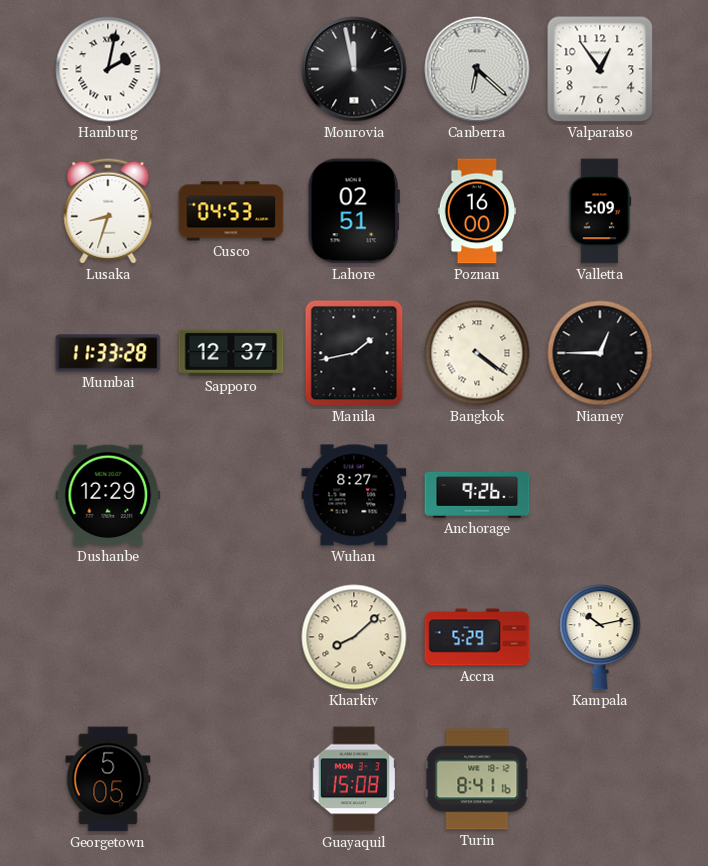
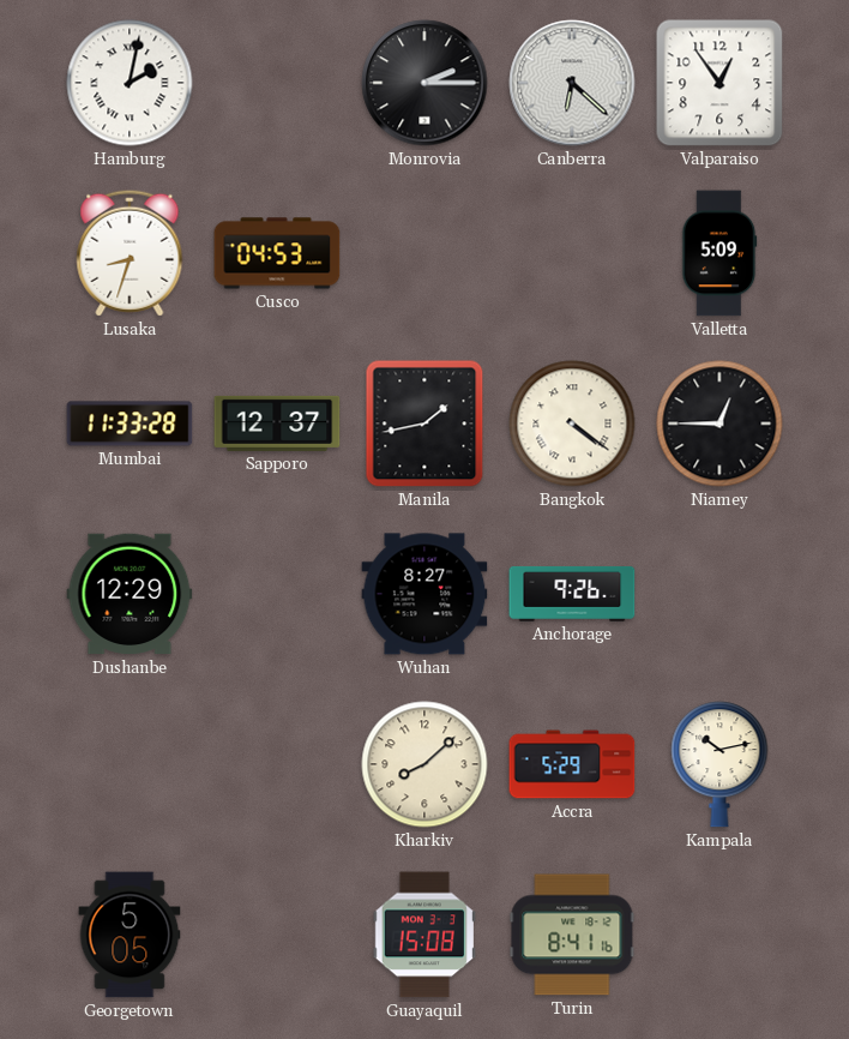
Monrovia: 11:58 -> 2:15 (424, 83)
Lahore: 02:51 -> none (354, 211)
Poznan: 16:00 -> none (477, 211)
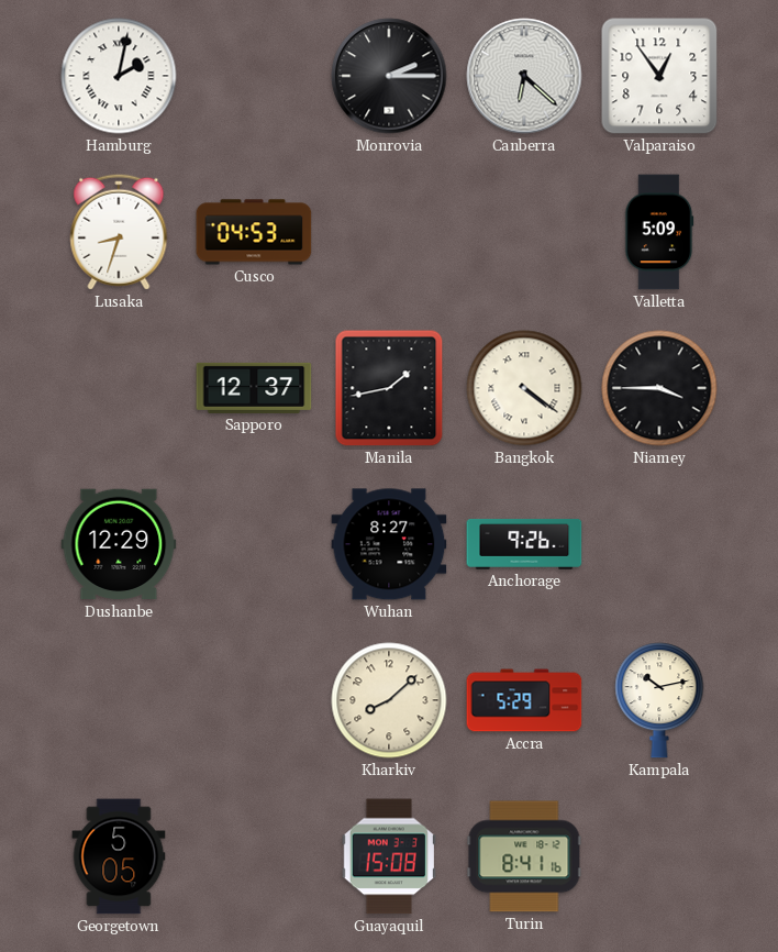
Mumbai: 11:33 -> none (130, 424)
Niamey: 12:45 -> 3:45 (659, 388)
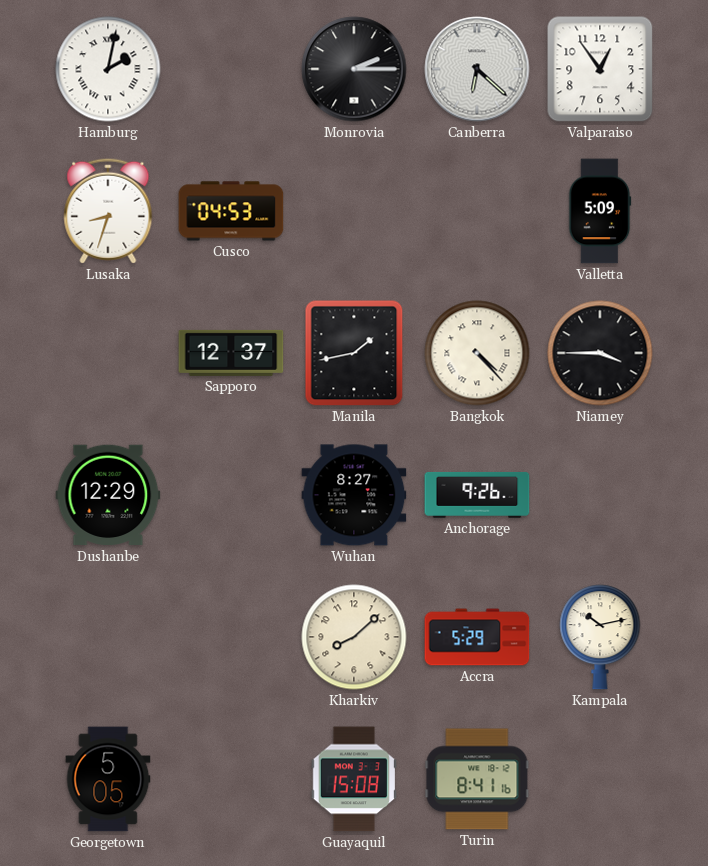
Bangkok: 4:21 -> 4:23 (477, 353)
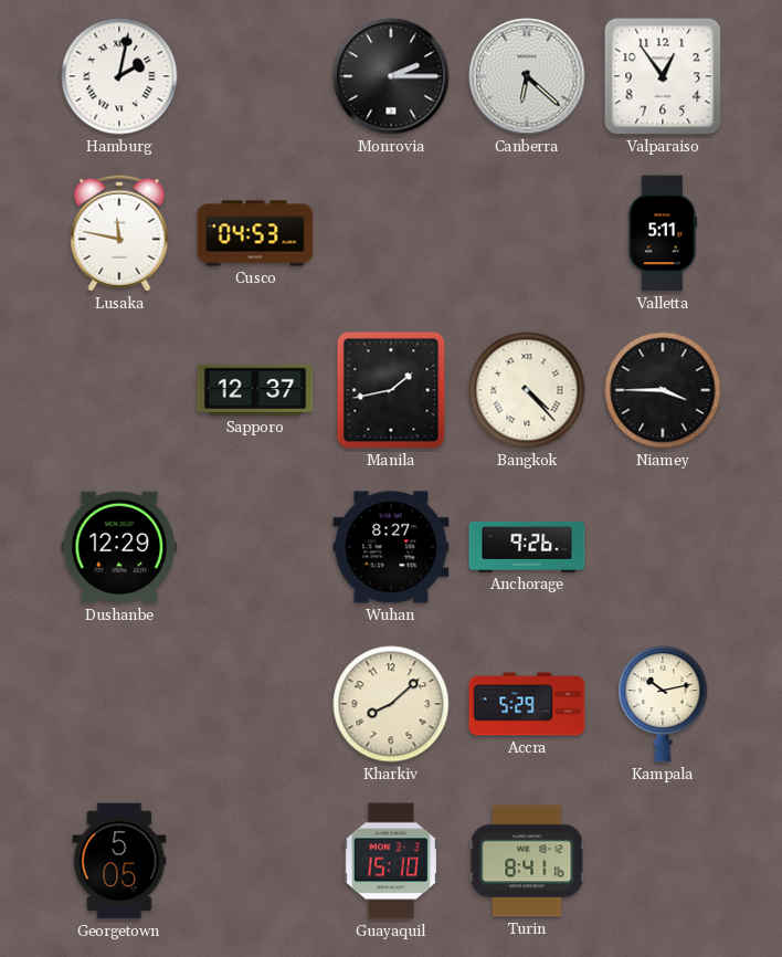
Lusaka: 8:33 -> 11:47 (119, 233)
Valletta: 5:09 -> 5:11 (663, 233)
Guayaquil: 15:08 -> 15:10 (391, 861)
